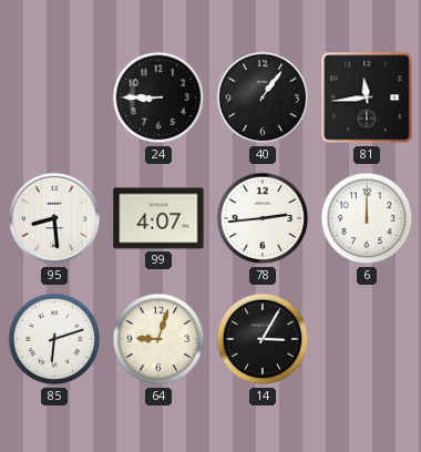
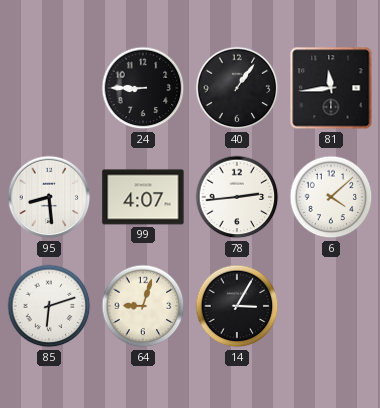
6: 12:00 -> 4:08 (331, 197)
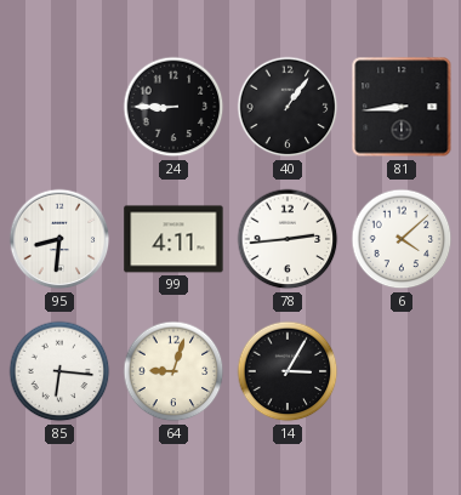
81: 11:44 -> 8:44 (402, 107)
95: 8:29 -> 8:31 (59, 239)
99: 4:07 -> 4:11 (173, 239)
85: 6:12 -> 6:16 (59, 371)
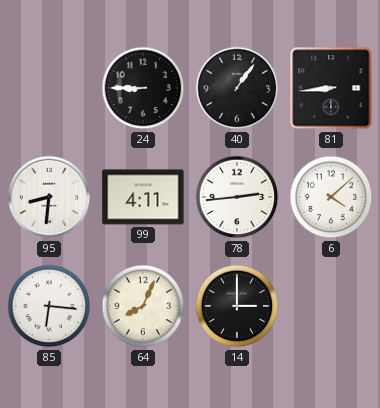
64: 9:03 -> 8:04 (143, 306)
14: 3:05 -> 3:00 (237, 306)
